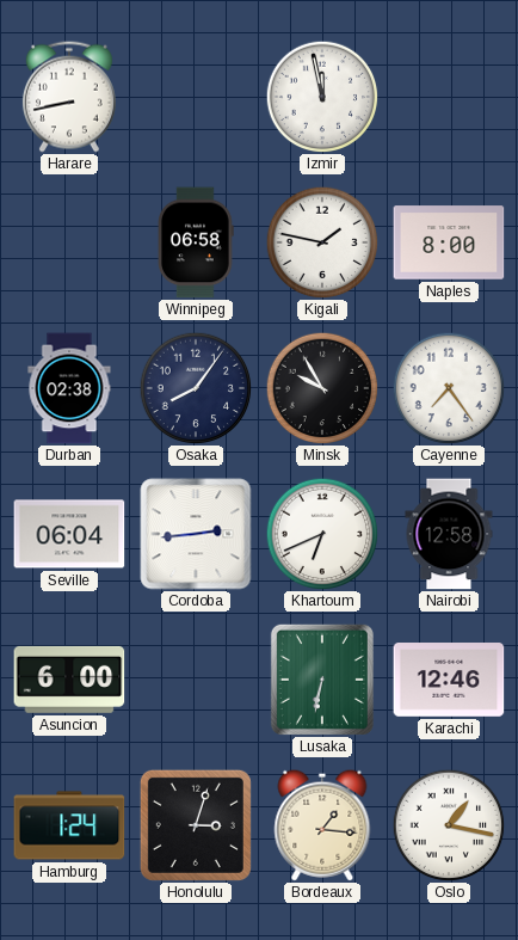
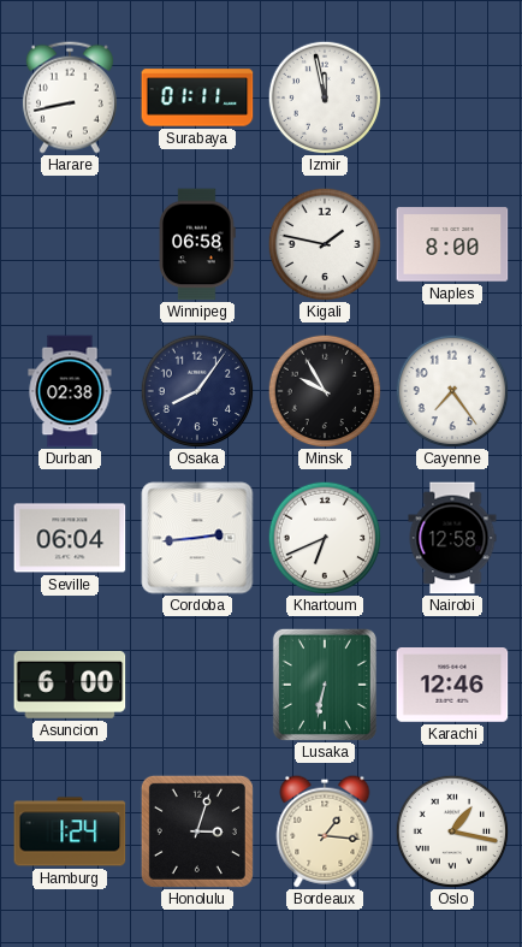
Surabaya: none -> 01:11 (197, 97)
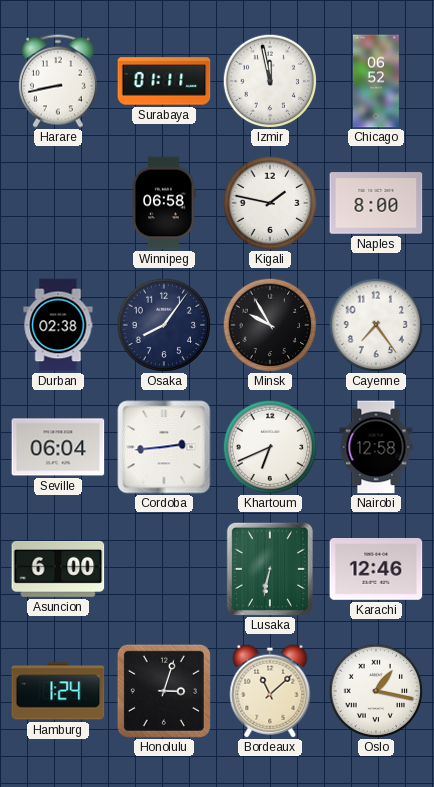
Chicago: none -> 06:52 (377, 81)
Bordeaux: 1:16 -> 11:08 (270, 691)
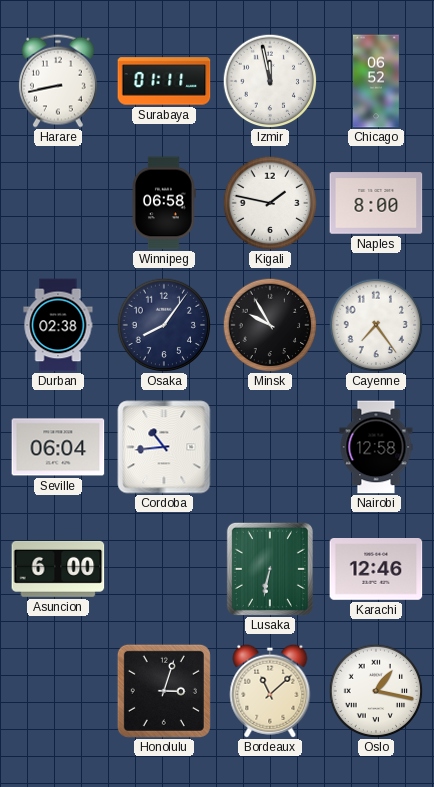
Cordoba: 2:44 -> 10:44 (164, 447)
Khartoum: 6:41 -> none (270, 447)
Hamburg: 1:24 -> none (58, 691)
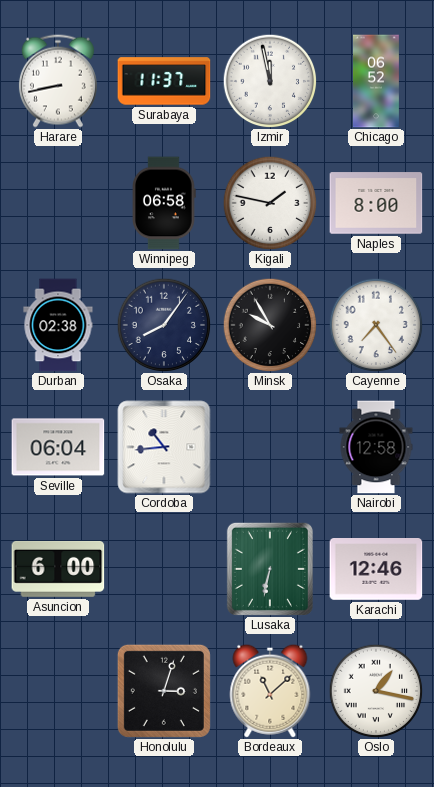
Surabaya: 01:11 -> 11:37 (164, 81)
